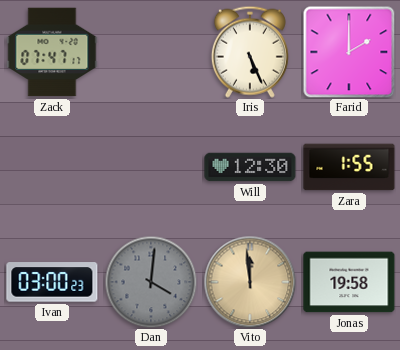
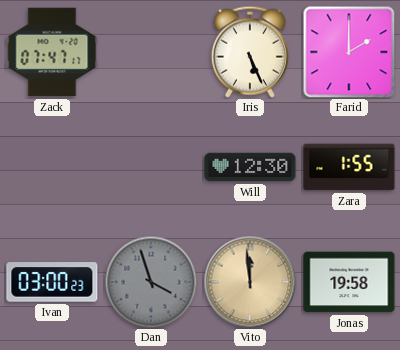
Dan: 4:01 -> 3:57 (151, 282)
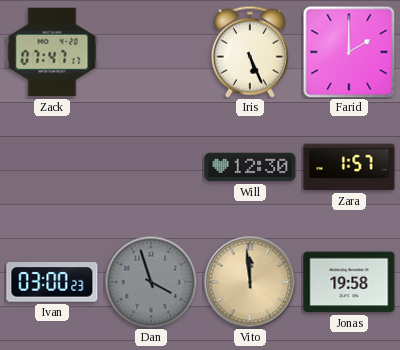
Zara: 1:55 -> 1:57 (349, 167)
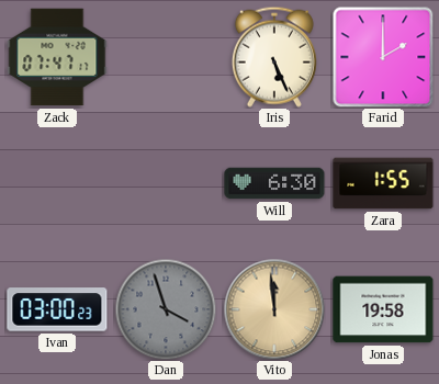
Will: 12:30 -> 6:30 (274, 183)
Zara: 1:57 -> 1:55 (383, 183)
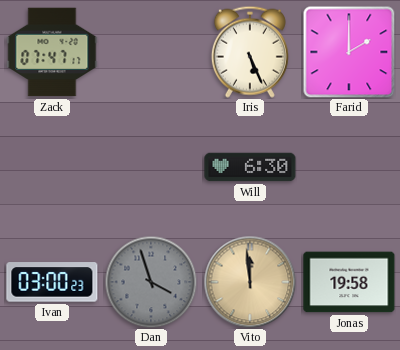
Zara: 1:55 -> none (383, 183)
